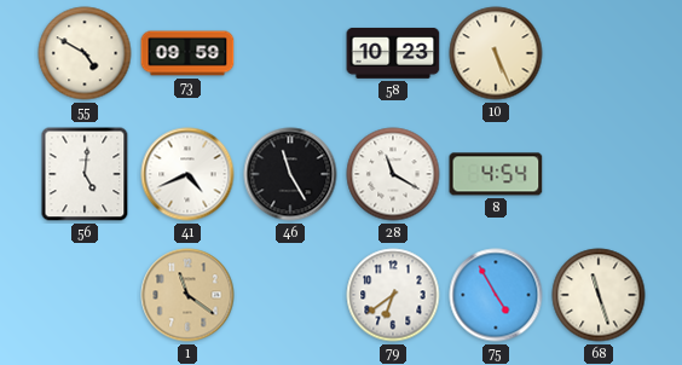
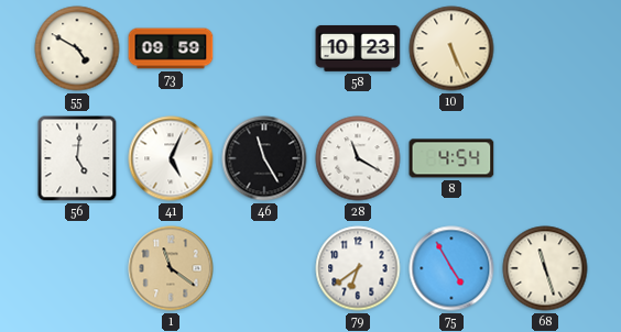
41: 4:41 -> 5:04 (171, 158)
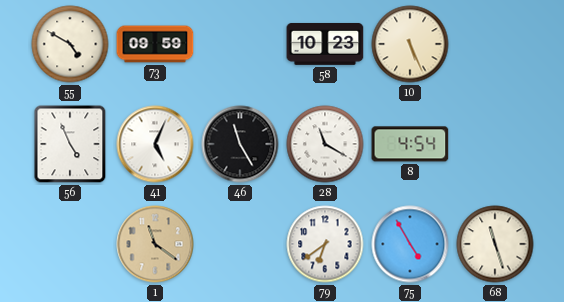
56: 5:01 -> 4:56 (70, 144)
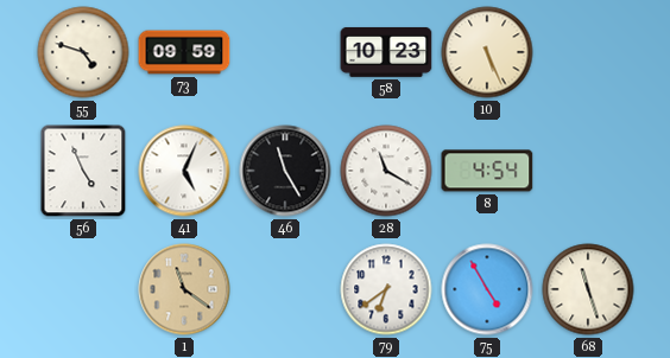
55: 4:50 -> 4:48 (83, 52)
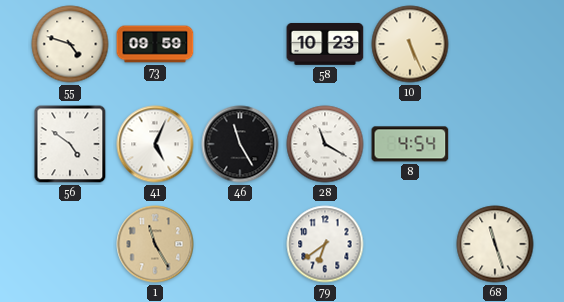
56: 4:56 -> 4:51 (70, 144)
1: 11:21 -> 11:25 (155, 244)
75: 4:55 -> none (487, 289)
